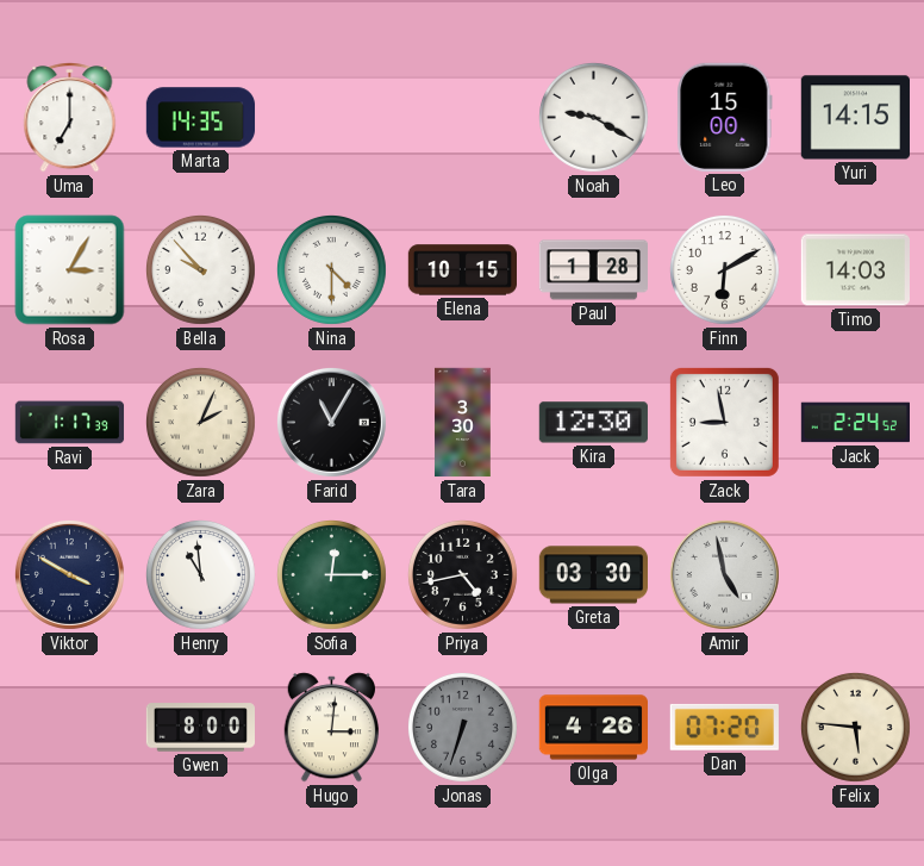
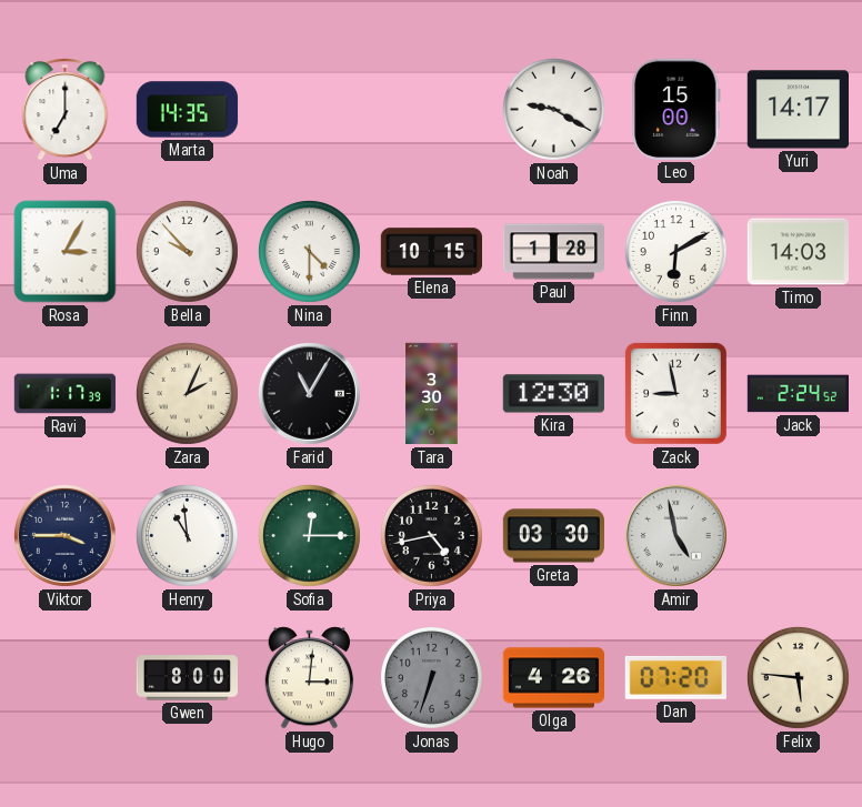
Yuri: 14:15 -> 14:17 (798, 110)
Viktor: 3:50 -> 3:45 (64, 535)
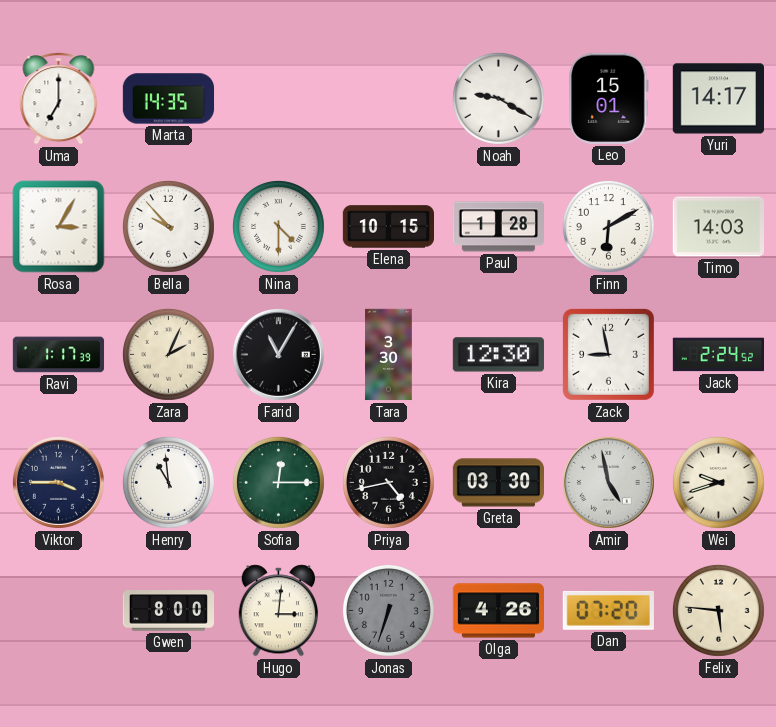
Leo: 15:00 -> 15:01 (609, 98)
Wei: none -> 9:42 (718, 482)
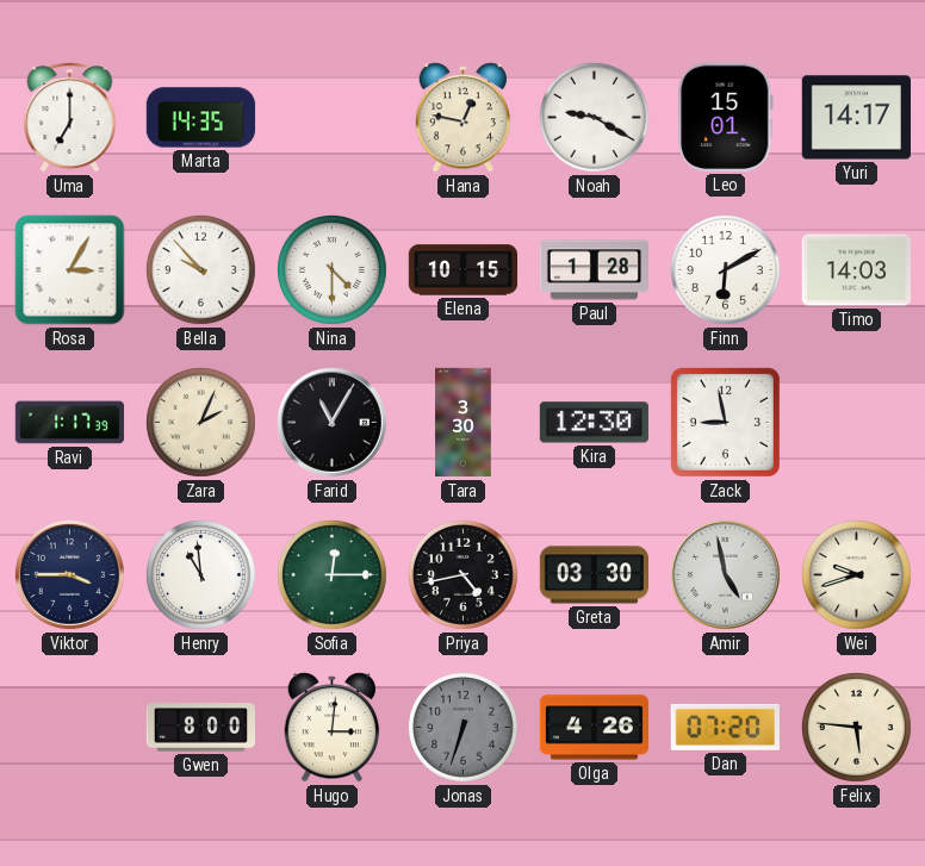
Hana: none -> 12:47 (464, 118)
Jack: 2:24 -> none (718, 355)
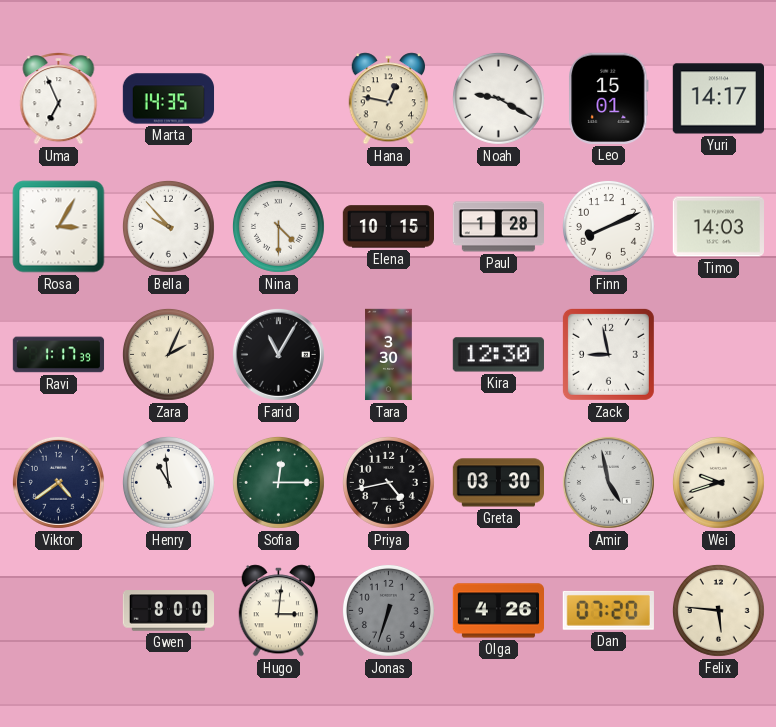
Uma: 7:00 -> 6:56 (59, 99)
Finn: 6:10 -> 8:11 (608, 226)
Viktor: 3:45 -> 4:39 (58, 482)
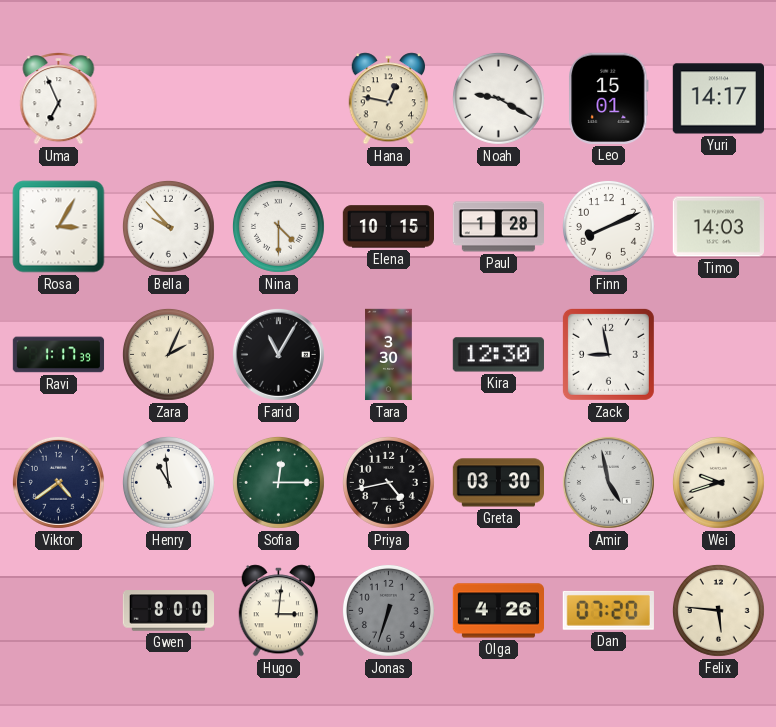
Marta: 14:35 -> none (169, 99)
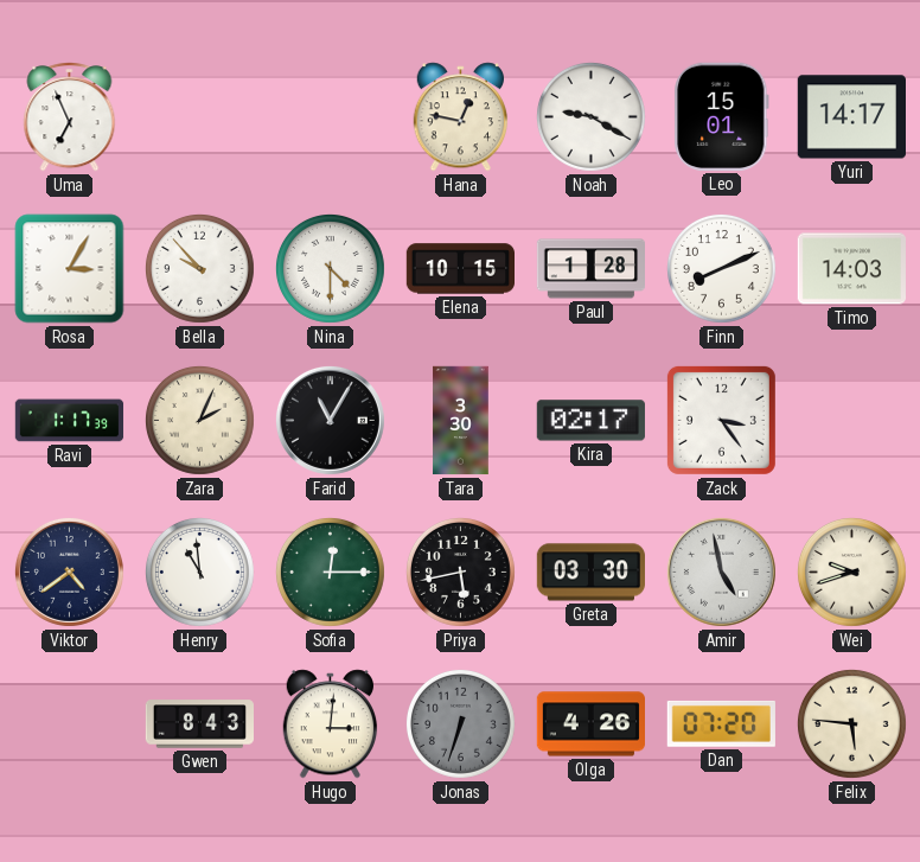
Kira: 12:30 -> 02:17 (590, 421)
Zack: 8:58 -> 3:24 (721, 420)
Priya: 4:43 -> 5:43 (460, 572)
Gwen: 8:00 -> 8:43 (199, 724)
